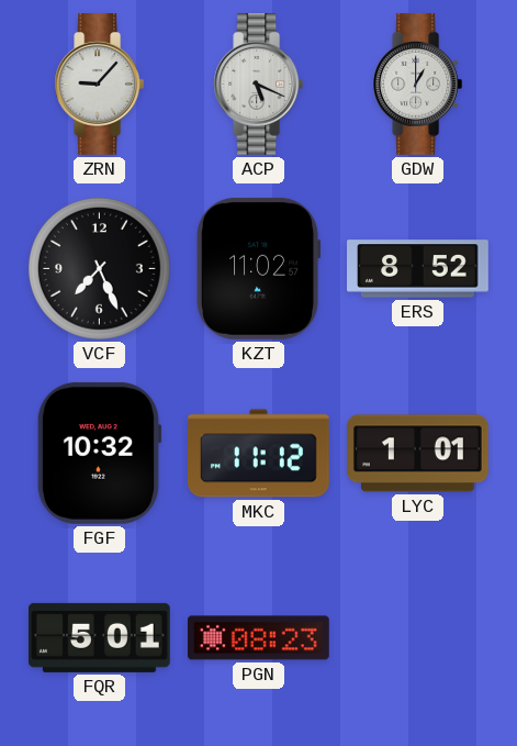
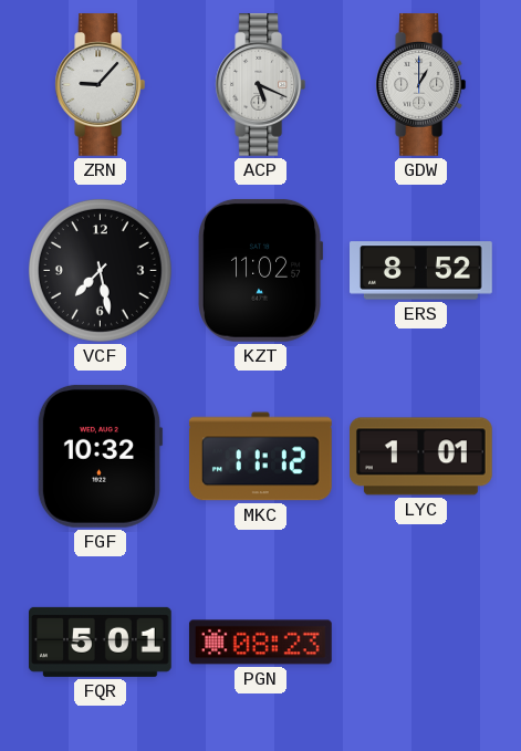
VCF: 7:26 -> 7:28 (100, 270)
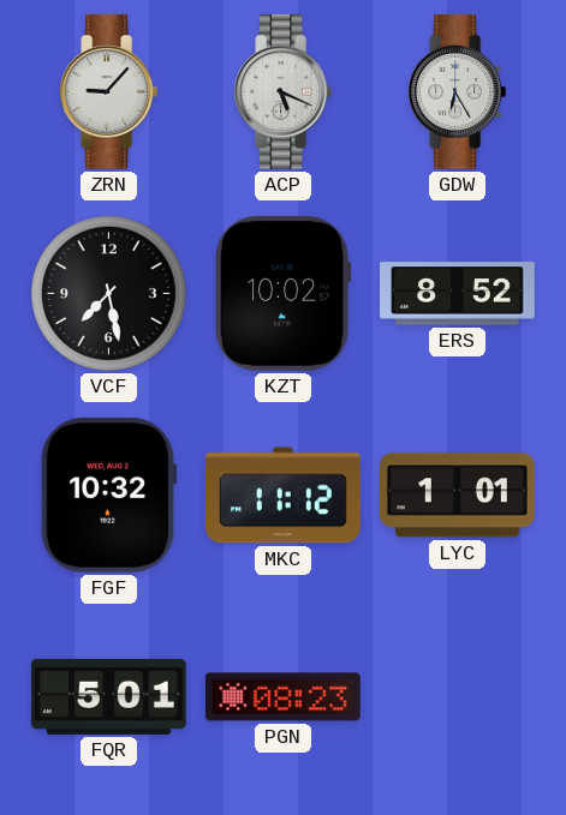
GDW: 1:00 -> 6:25 (458, 92)
KZT: 11:02 -> 10:02 (284, 293)
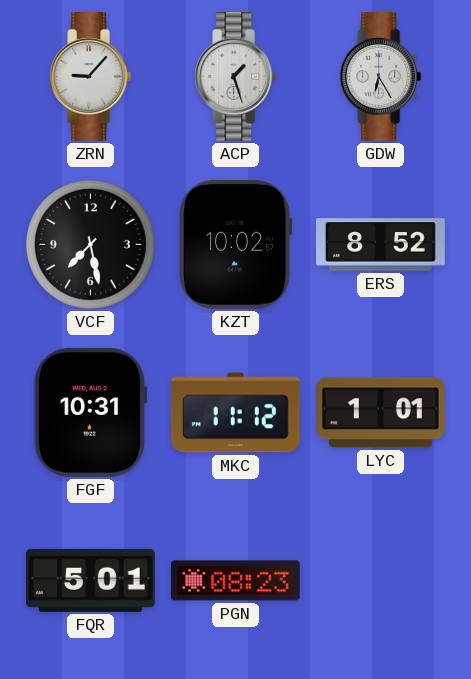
ACP: 5:19 -> 1:27 (236, 77)
FGF: 10:32 -> 10:31 (90, 412)
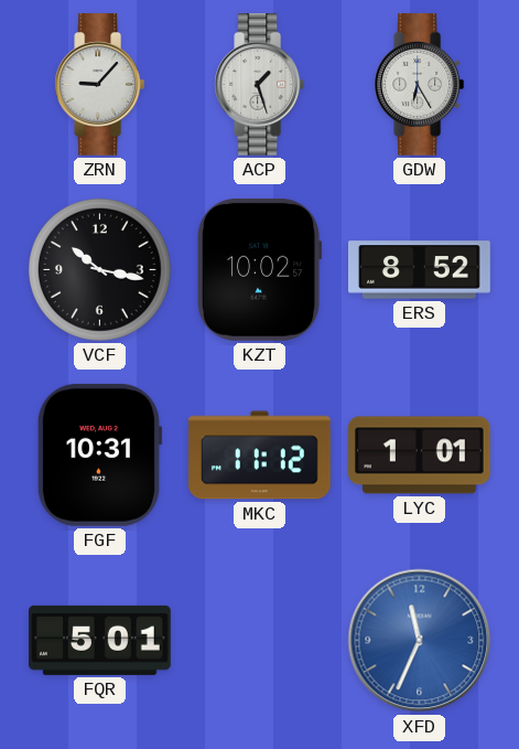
VCF: 7:28 -> 10:17 (99, 269)
PGN: 08:23 -> none (235, 581)
XFD: none -> 11:34 (420, 641)
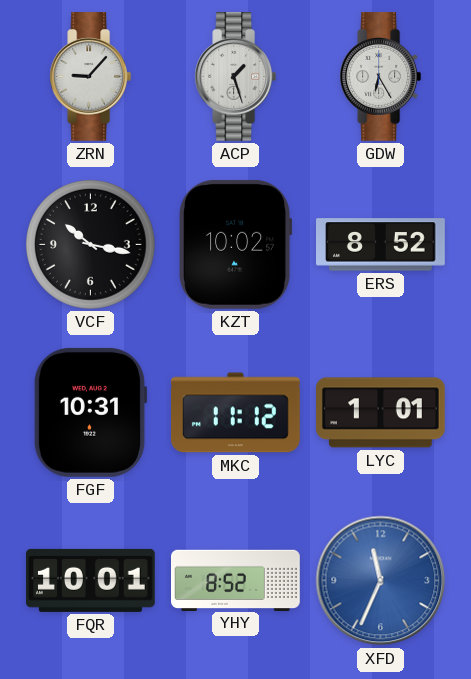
FQR: 5:01 -> 10:01 (91, 580)
YHY: none -> 8:52 (236, 580)
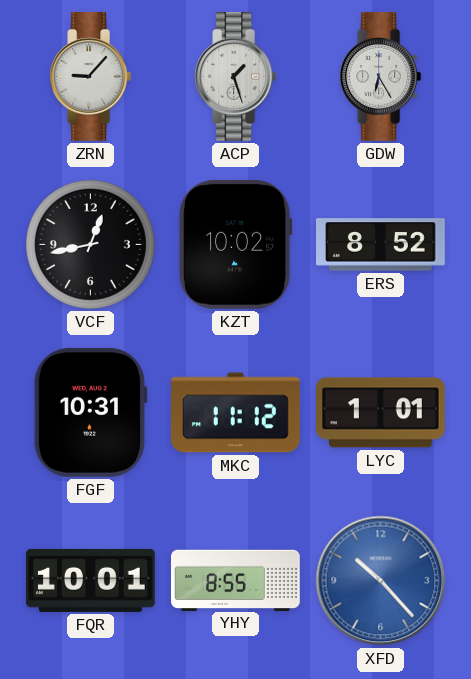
VCF: 10:17 -> 12:43 (90, 244)
YHY: 8:52 -> 8:55 (236, 580)
XFD: 11:34 -> 10:23 (381, 581)
